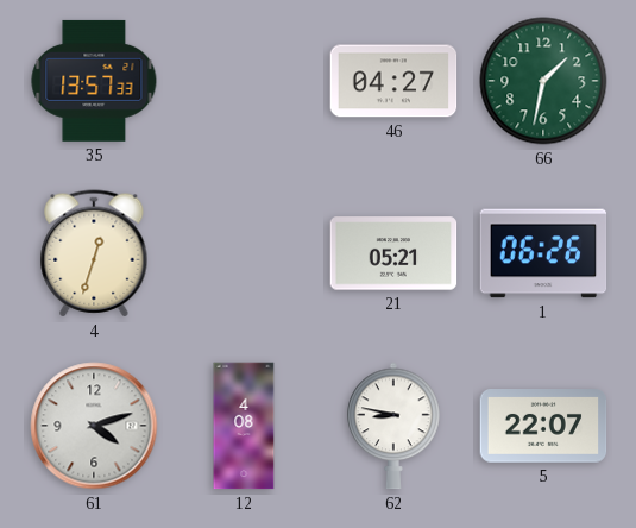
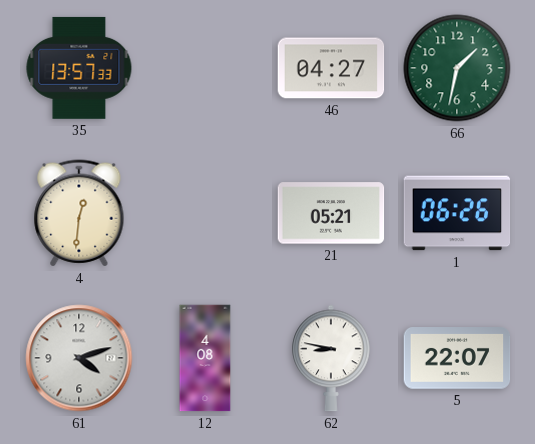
4: 12:33 -> 12:31 (79, 213)
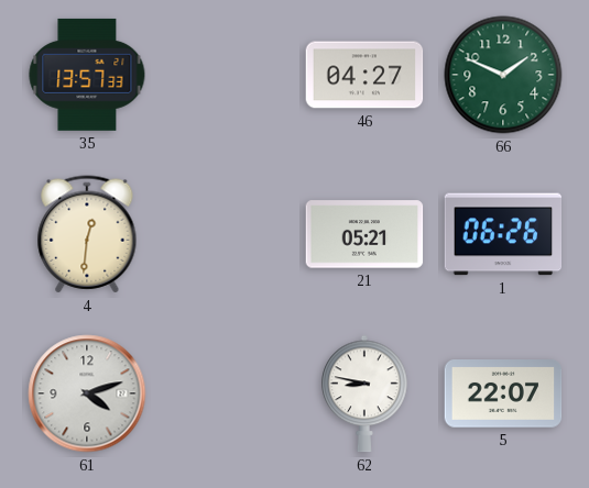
66: 1:32 -> 1:49 (503, 75)
12: 4:08 -> none (205, 358)
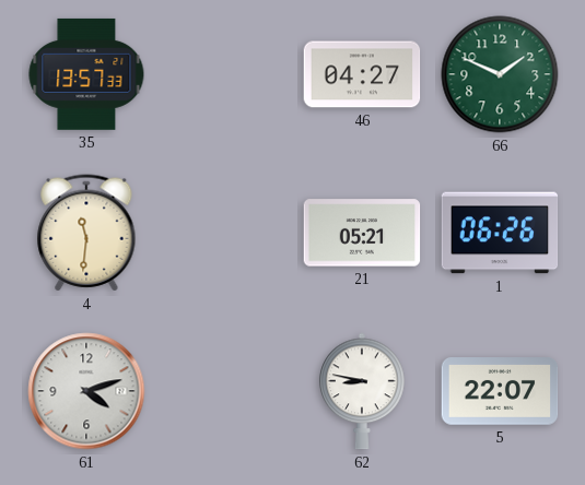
4: 12:31 -> 11:31 (86, 233)
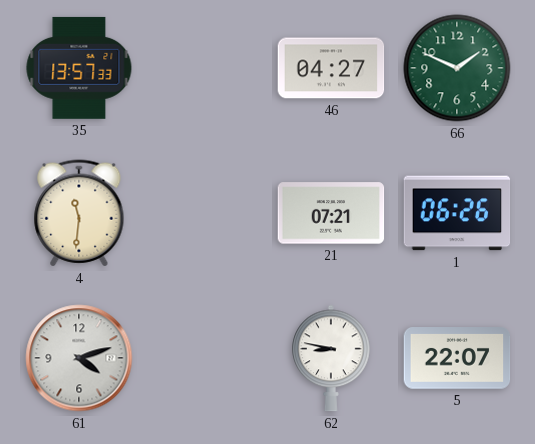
21: 05:21 -> 07:21 (331, 213)
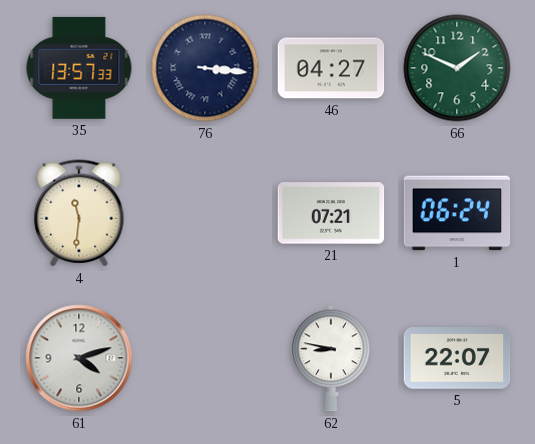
76: none -> 3:16 (205, 68)
1: 06:26 -> 06:24 (457, 213)
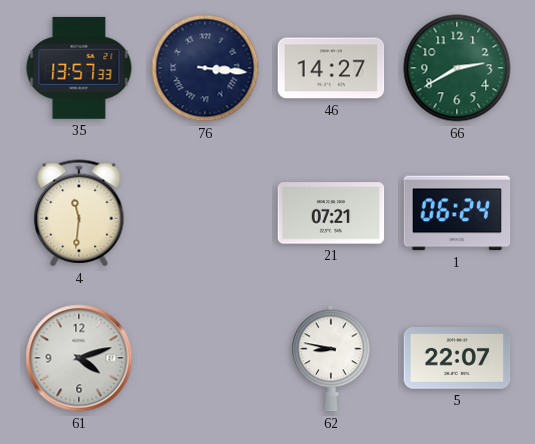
46: 04:27 -> 14:27 (331, 68)
66: 1:49 -> 2:40 (457, 68)
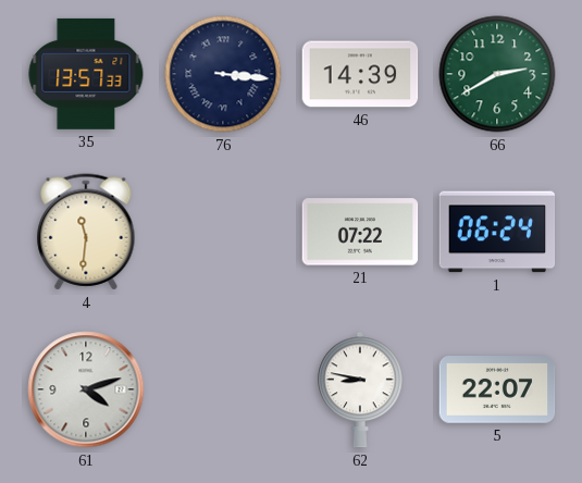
46: 14:27 -> 14:39 (360, 74)
21: 07:21 -> 07:22 (360, 232)
